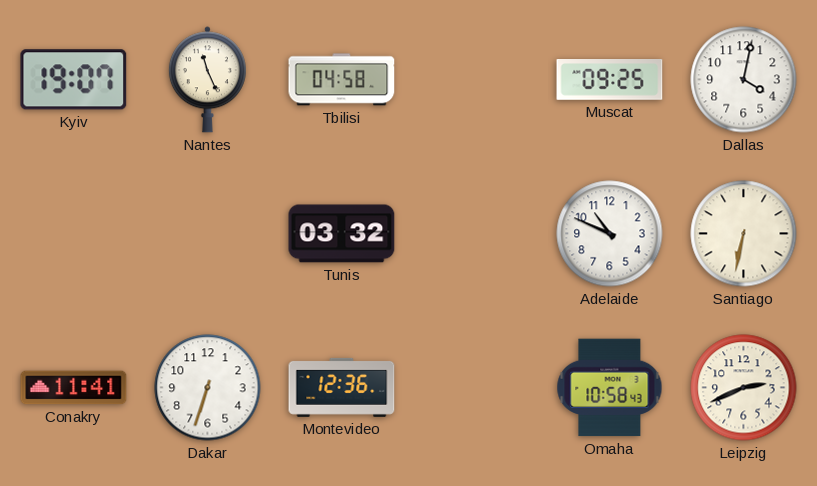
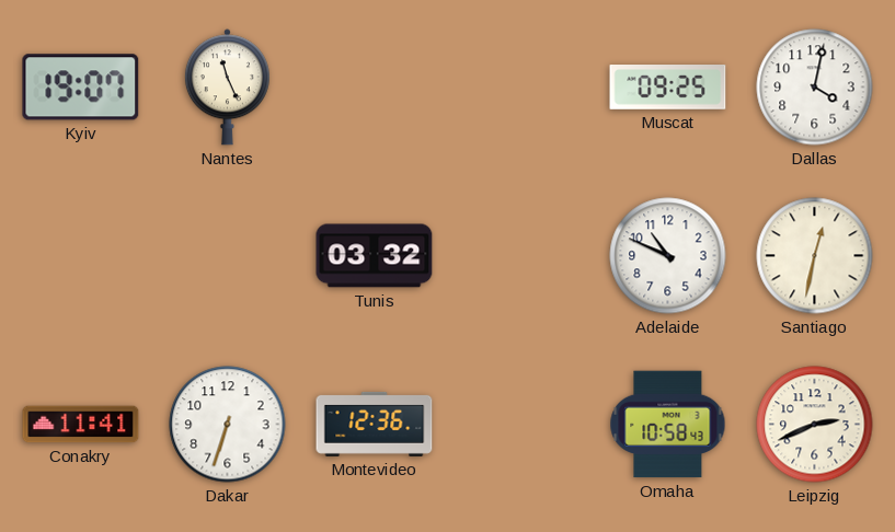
Tbilisi: 04:58 -> none (342, 80)
Santiago: 6:32 -> 12:32 (815, 256)
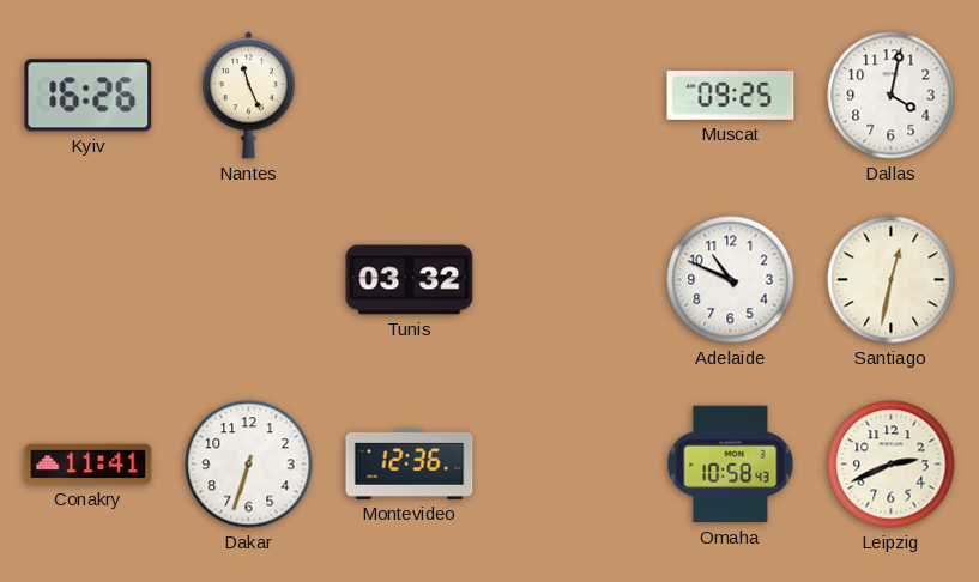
Kyiv: 19:07 -> 16:26 (89, 96)
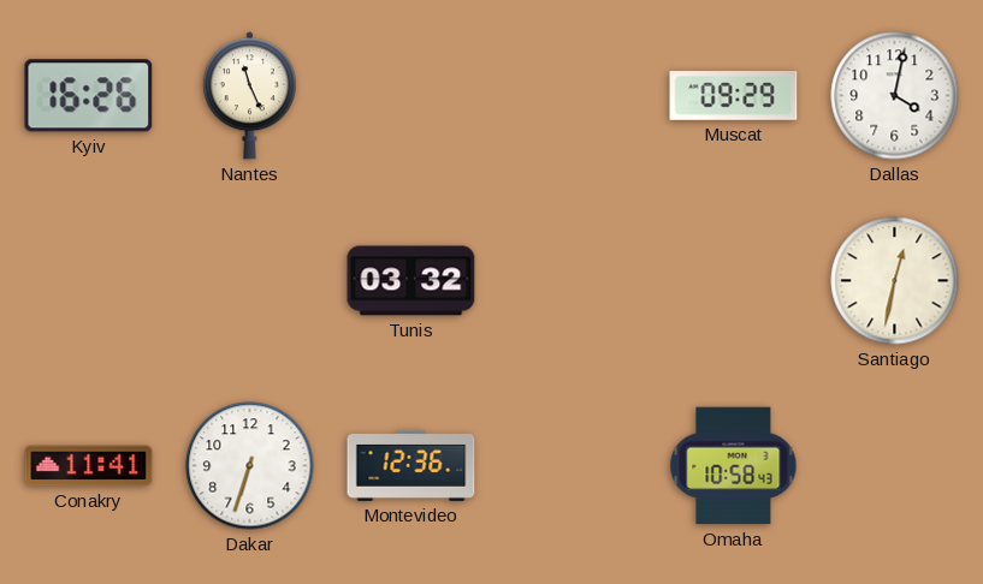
Muscat: 09:25 -> 09:29 (734, 96)
Adelaide: 10:49 -> none (731, 280)
Leipzig: 2:41 -> none (892, 465)
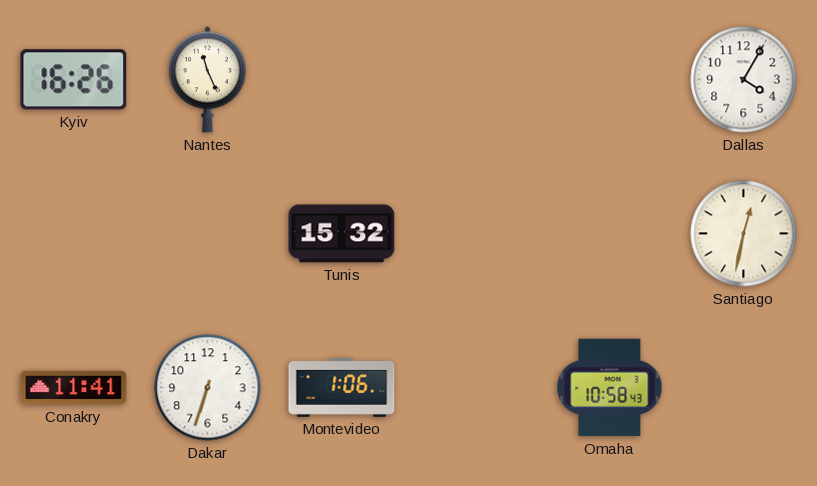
Muscat: 09:29 -> none (734, 96)
Dallas: 4:02 -> 4:05 (744, 80)
Tunis: 03:32 -> 15:32 (342, 234)
Montevideo: 12:36 -> 1:06 (342, 387)
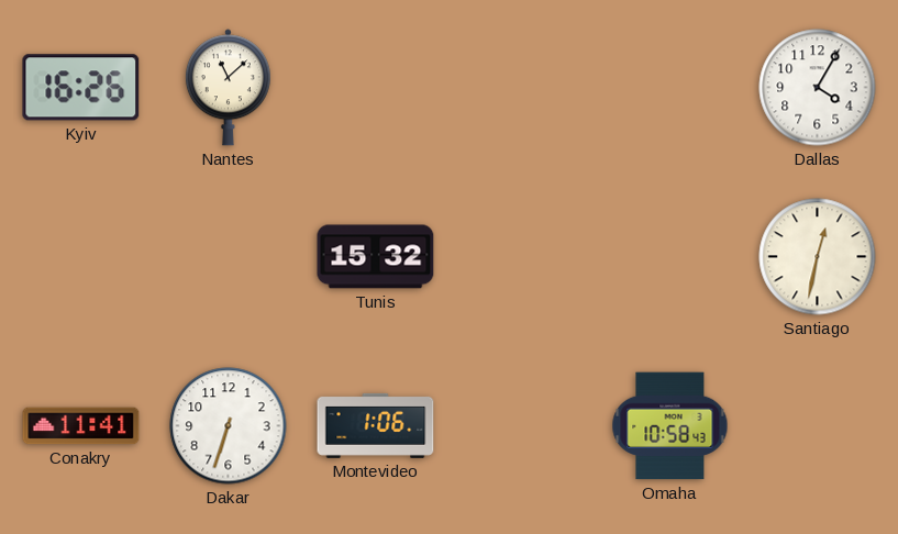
Nantes: 11:26 -> 11:08 (228, 88)
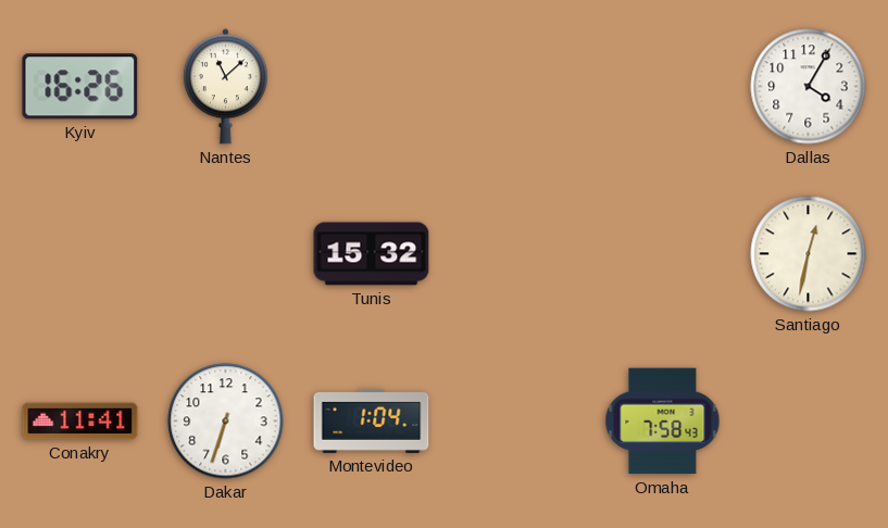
Montevideo: 1:06 -> 1:04 (372, 420)
Omaha: 10:58 -> 7:58 (663, 422)
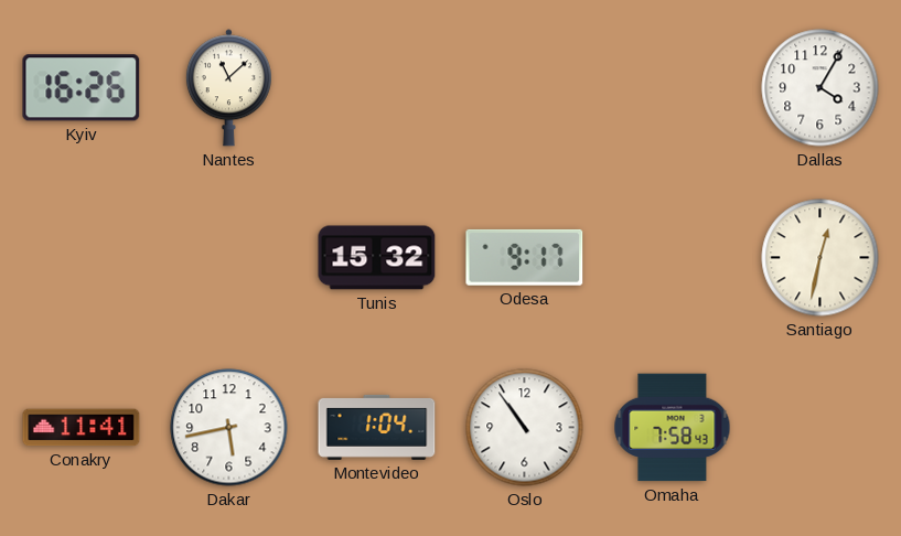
Odesa: none -> 9:17 (525, 257)
Dakar: 6:33 -> 5:43 (229, 428)
Oslo: none -> 10:54 (525, 428)
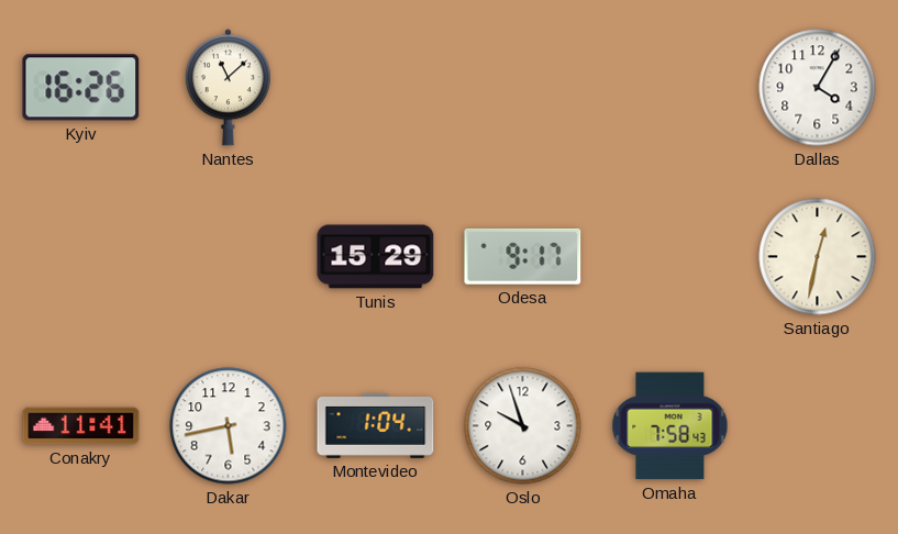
Tunis: 15:32 -> 15:29 (376, 257)
Oslo: 10:54 -> 9:57 (523, 426)
